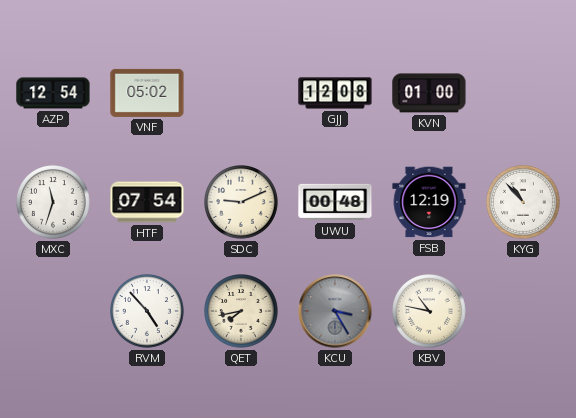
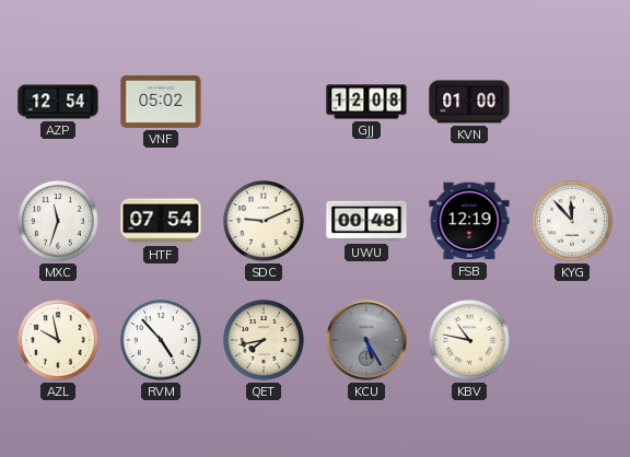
KYG: 10:53 -> 11:53 (573, 222)
AZL: none -> 9:58 (59, 341)
KCU: 3:25 -> 5:25 (366, 340)
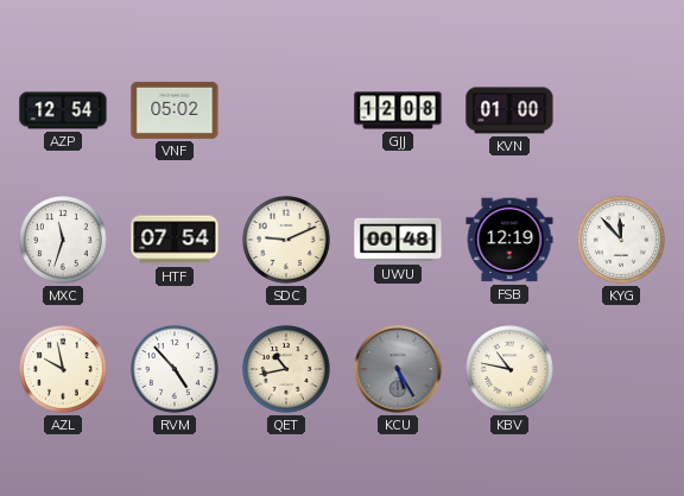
QET: 7:43 -> 10:43 (287, 370)
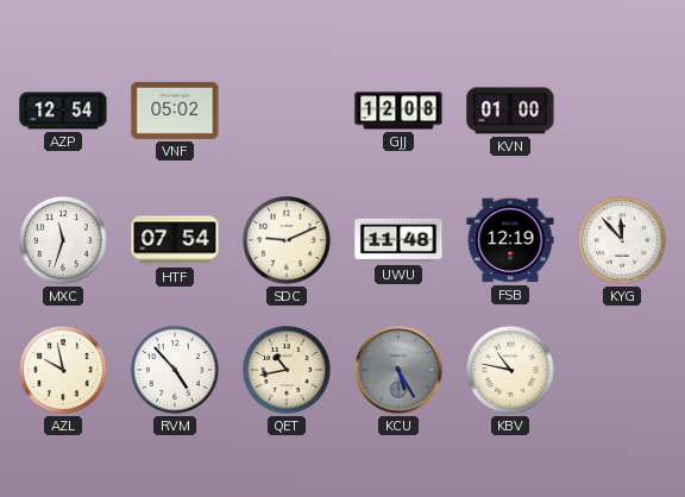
UWU: 00:48 -> 11:48 (398, 240)
